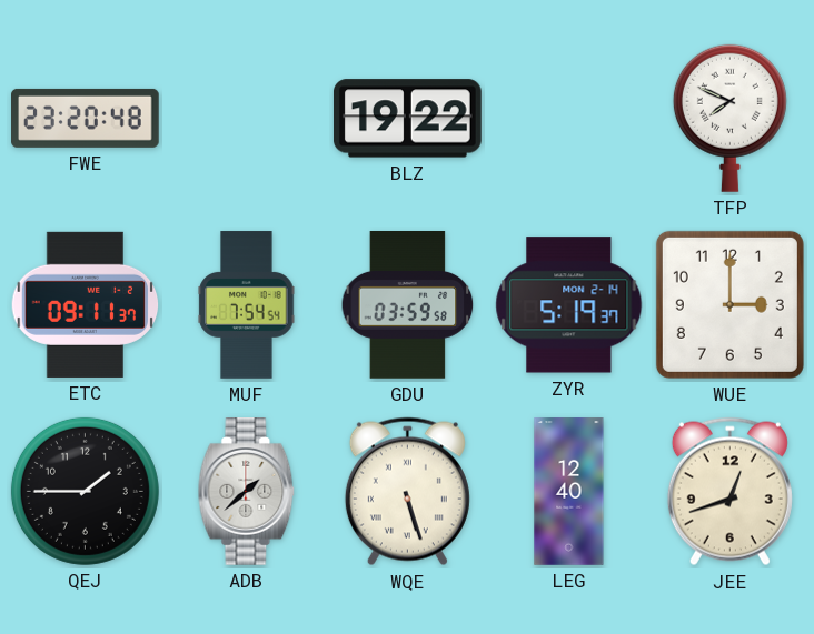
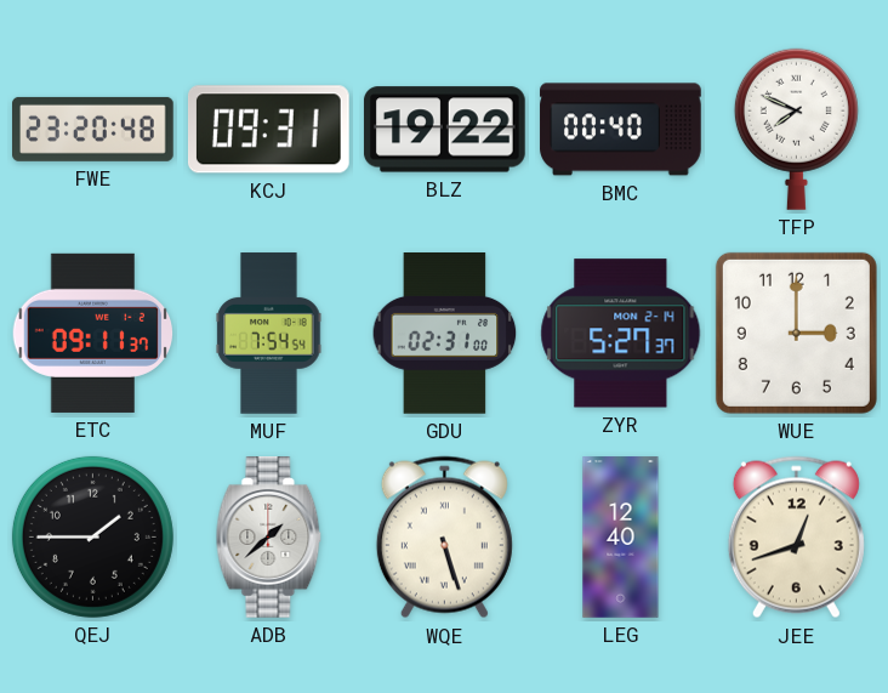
KCJ: none -> 09:31 (268, 130)
BMC: none -> 00:40 (621, 130)
GDU: 03:59 -> 02:31 (445, 334)
ZYR: 5:19 -> 5:27 (621, 334)
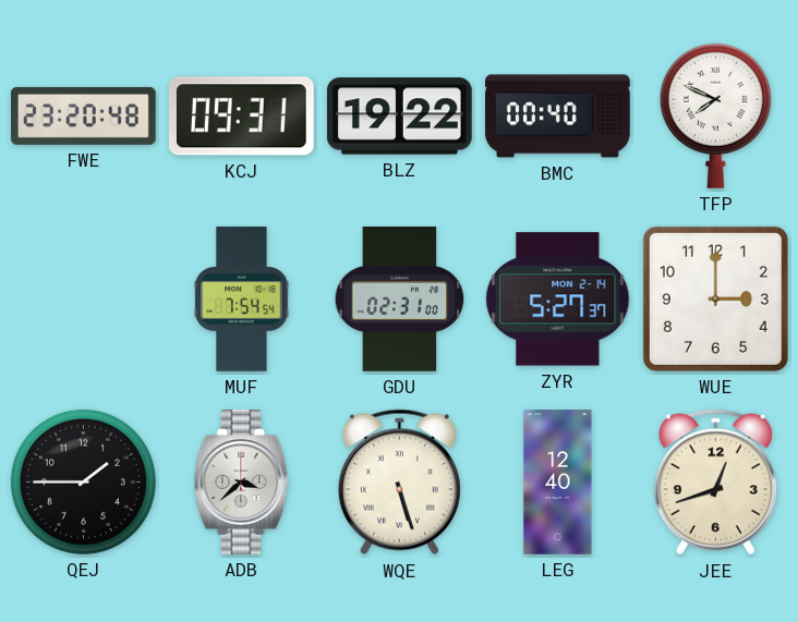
ETC: 09:11 -> none (93, 333)
ADB: 1:38 -> 3:38 (242, 483)
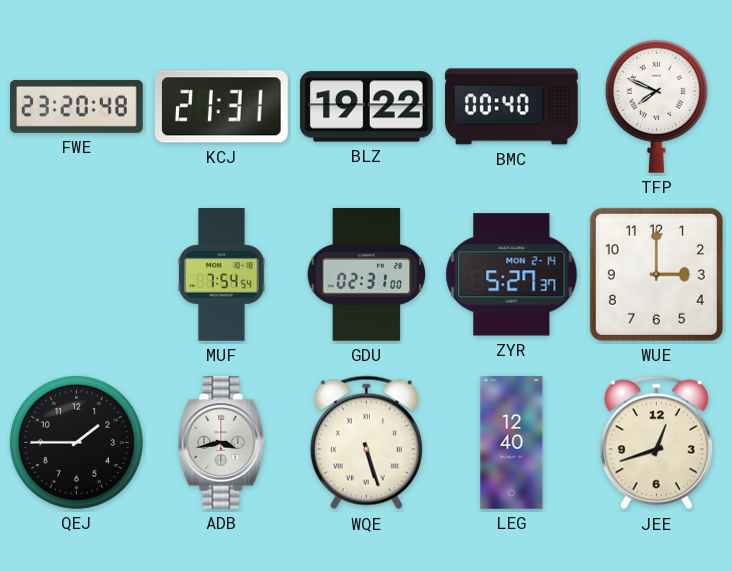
KCJ: 09:31 -> 21:31 (221, 107)
ADB: 3:38 -> 3:43 (222, 443)
